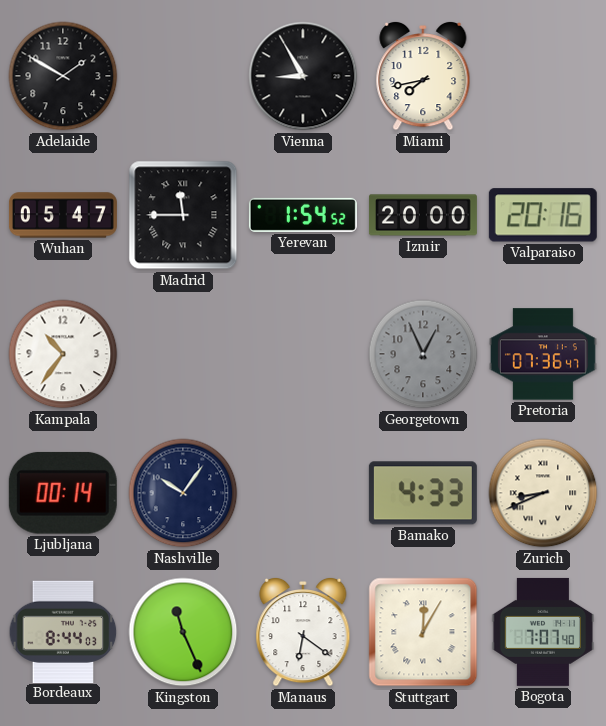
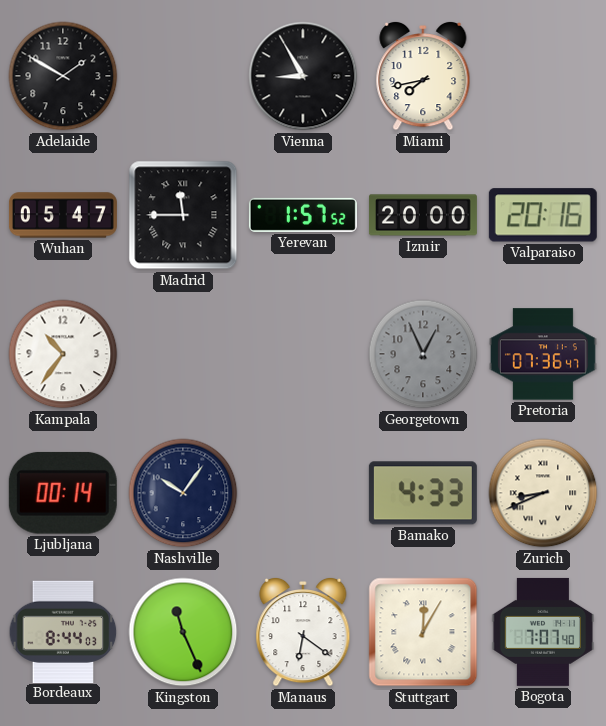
Yerevan: 1:54 -> 1:57 (303, 215)
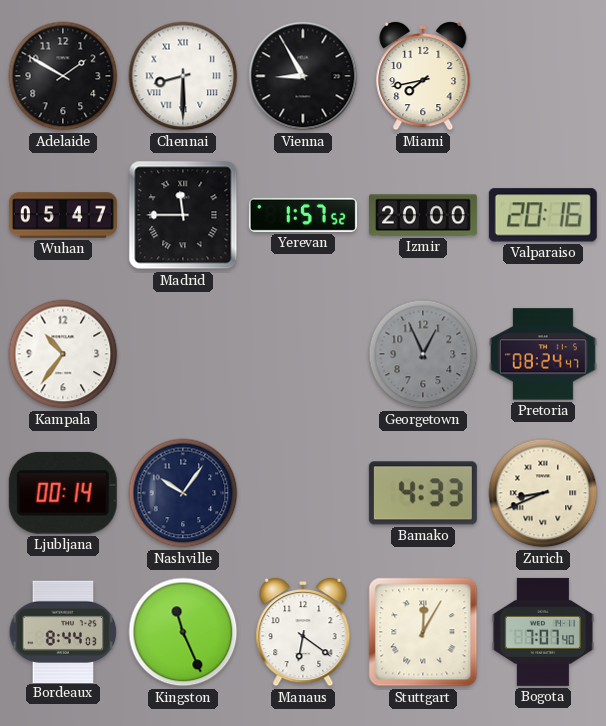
Chennai: none -> 8:30 (183, 76)
Pretoria: 07:36 -> 08:24 (543, 354)
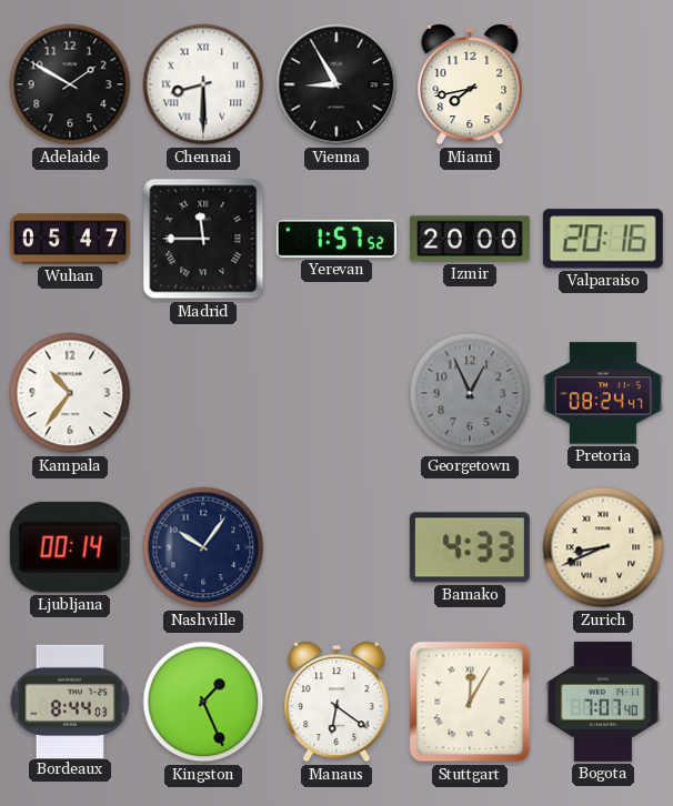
Kingston: 11:26 -> 1:26 (203, 702)
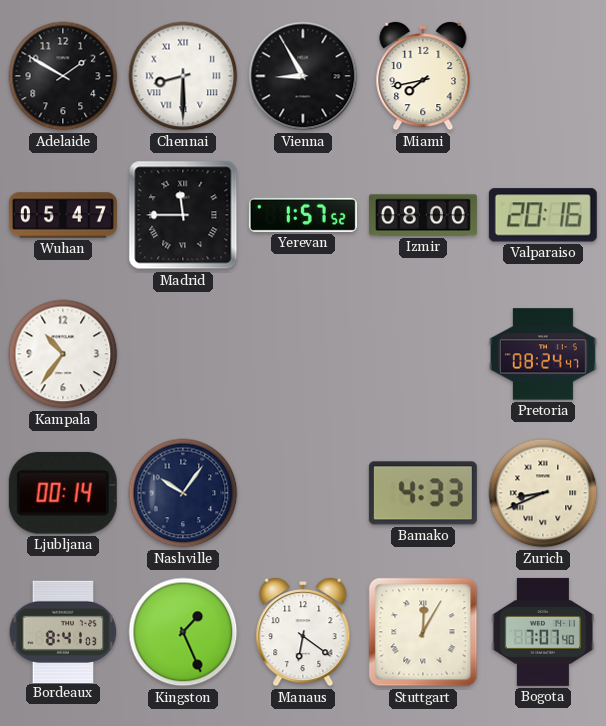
Izmir: 20:00 -> 08:00 (423, 215)
Georgetown: 12:56 -> none (470, 393)
Bordeaux: 8:44 -> 8:41 (63, 631)
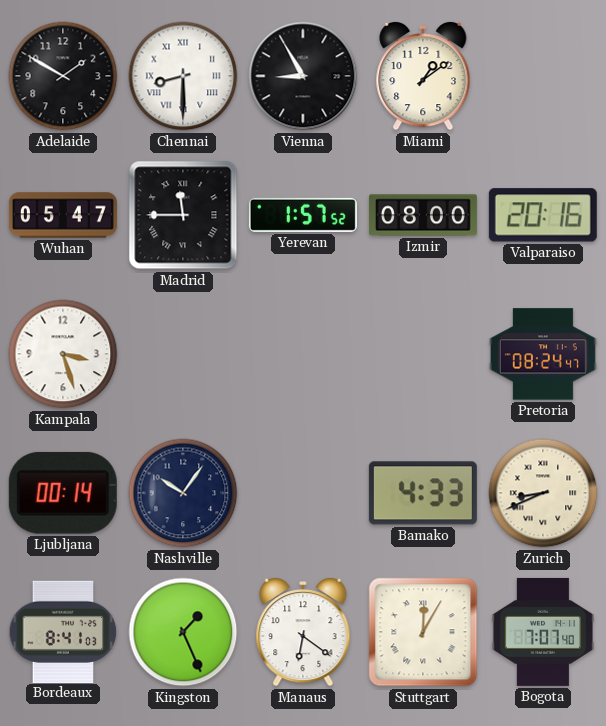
Miami: 7:43 -> 1:09 (423, 76)
Kampala: 10:36 -> 3:27 (63, 354)
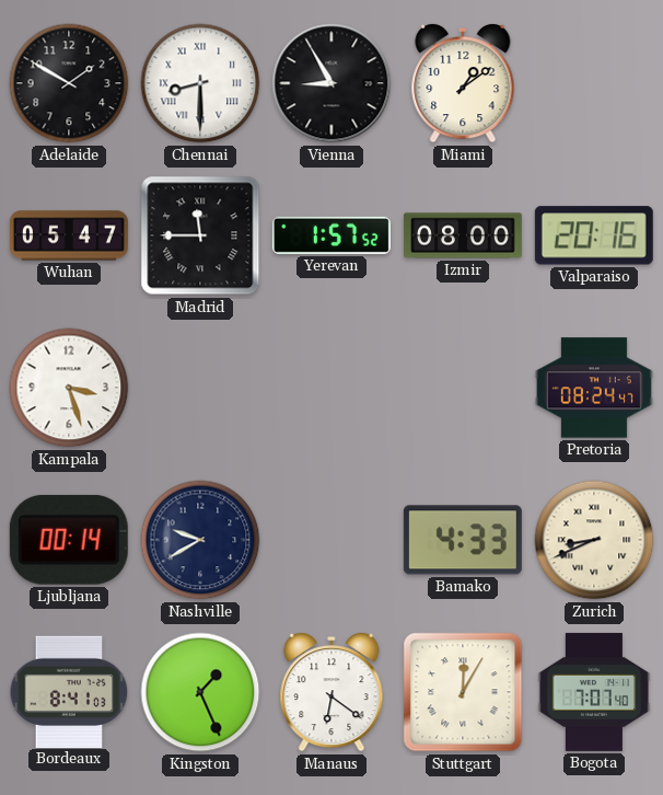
Nashville: 10:06 -> 9:40 (200, 540)
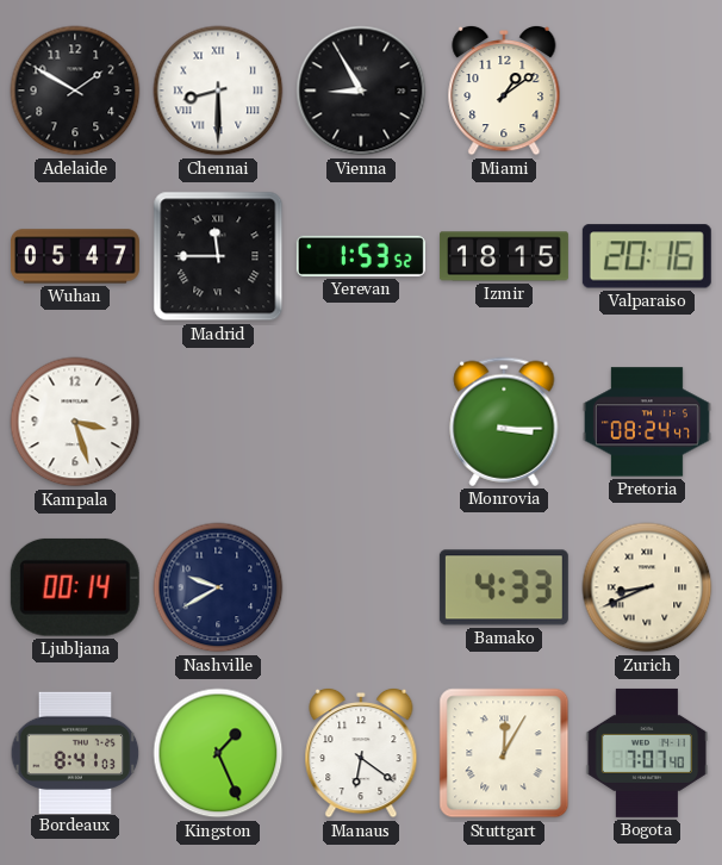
Yerevan: 1:57 -> 1:53 (361, 256)
Izmir: 08:00 -> 18:15 (504, 256)
Monrovia: none -> 3:15 (504, 422)
